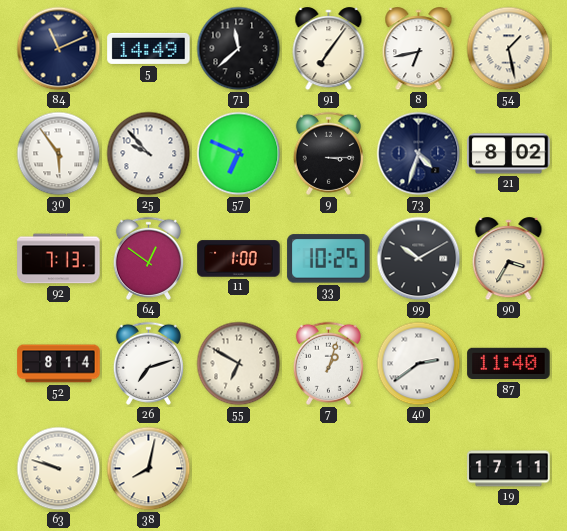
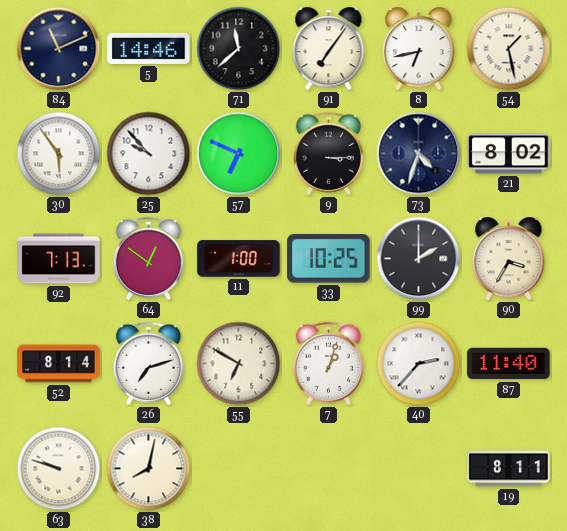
5: 14:49 -> 14:46 (149, 48)
99: 10:10 -> 2:00 (419, 259)
40: 2:39 -> 2:37 (419, 364)
19: 17:11 -> 8:11 (509, 469)
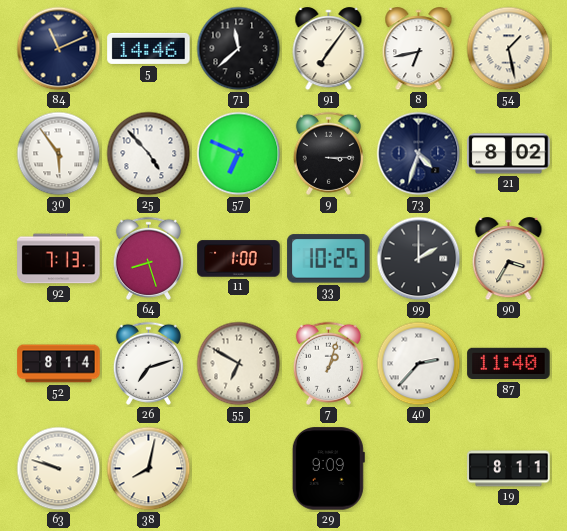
25: 9:53 -> 4:53 (149, 154)
64: 12:51 -> 8:27 (148, 258)
29: none -> 9:09 (328, 469)
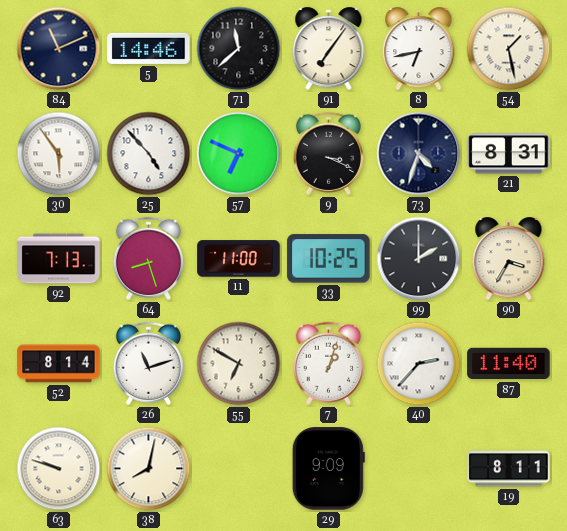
9: 3:15 -> 3:19 (328, 153)
21: 8:02 -> 8:31 (509, 154)
11: 1:00 -> 11:00 (239, 259)
26: 7:12 -> 11:12 (148, 363)
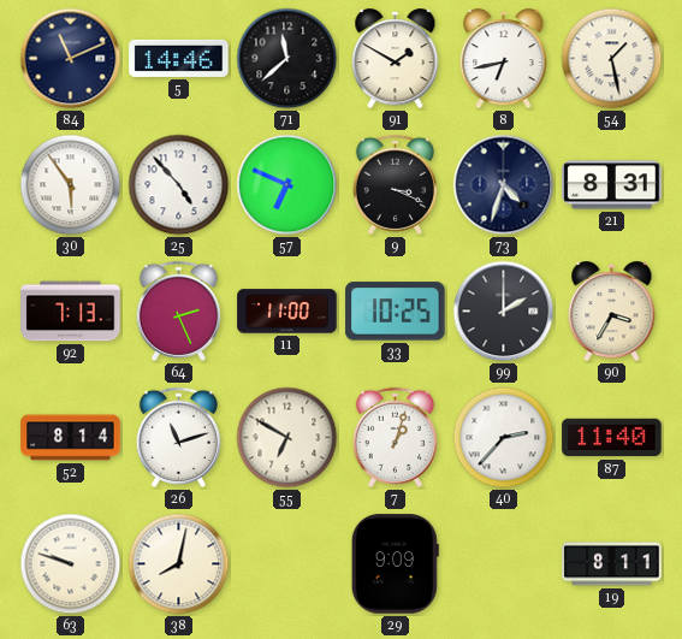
91: 7:06 -> 1:50 (396, 59)
64: 8:27 -> 2:26 (178, 310)
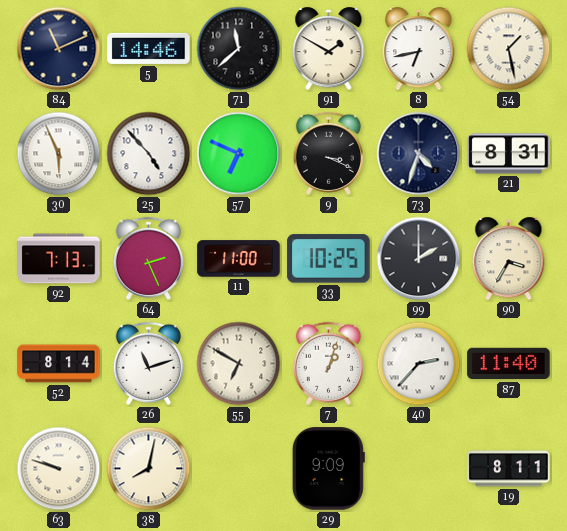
30: 5:54 -> 5:56 (59, 154)
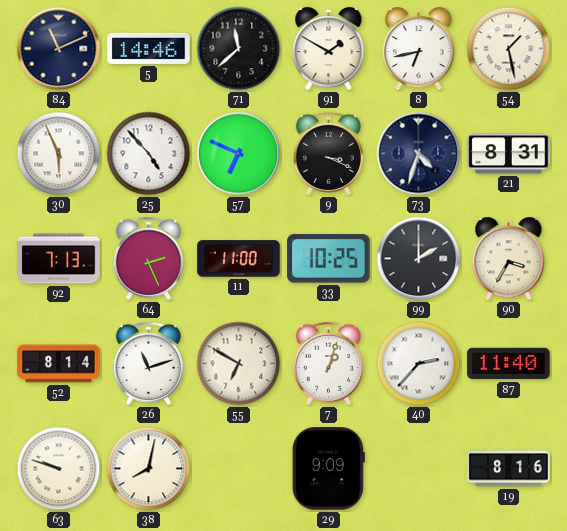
19: 8:11 -> 8:16 (509, 469)
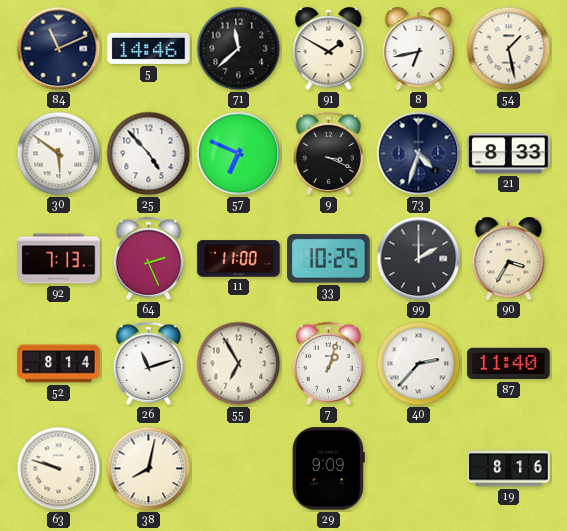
30: 5:56 -> 5:51 (59, 154)
21: 8:31 -> 8:33 (509, 154)
55: 6:50 -> 6:55 (239, 364)
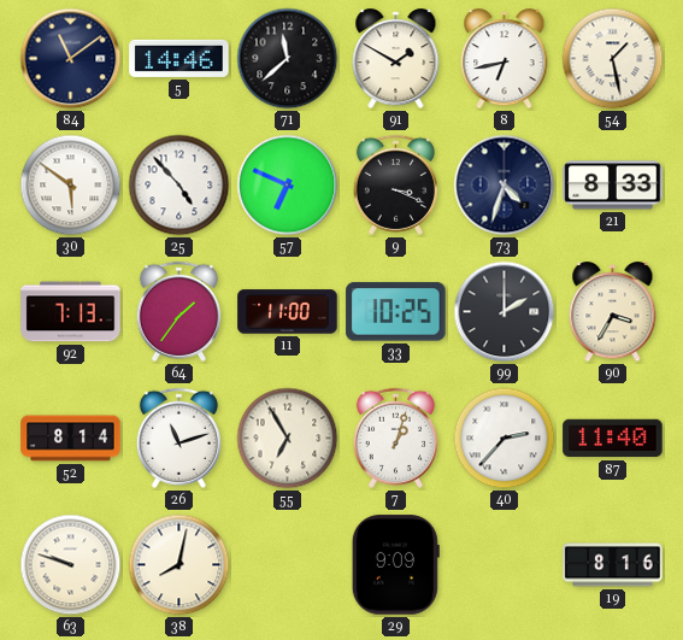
84: 11:11 -> 11:09 (71, 59)
64: 2:26 -> 1:36 (178, 311)
